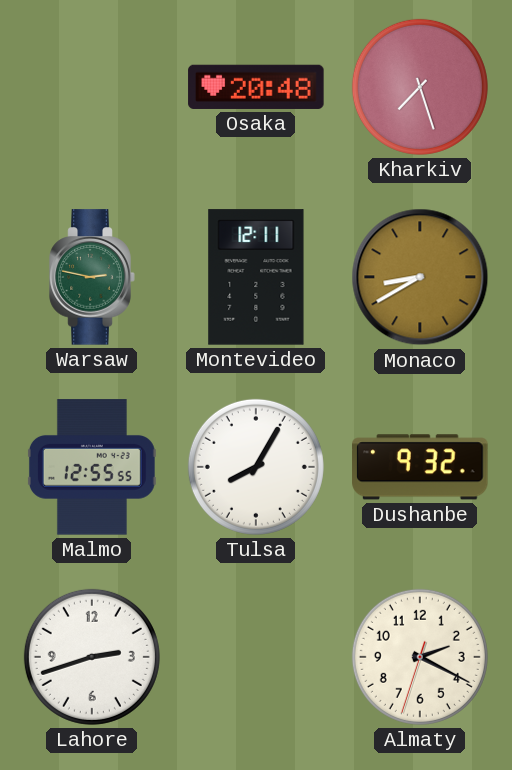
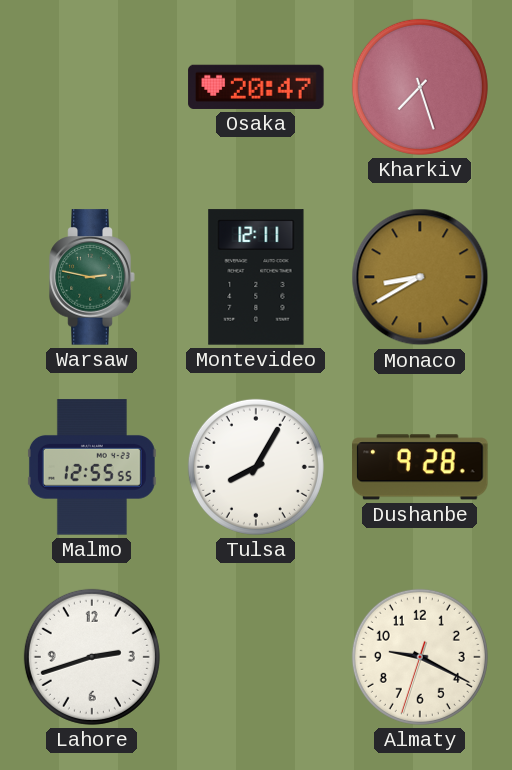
Osaka: 20:48 -> 20:47 (256, 87)
Dushanbe: 9:32 -> 9:28 (420, 467)
Almaty: 2:19 -> 9:19 (420, 657)
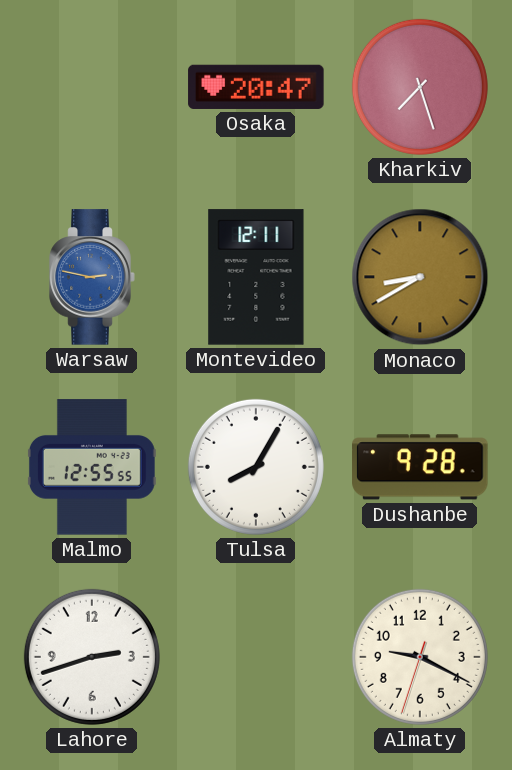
Warsaw dial: green -> blue (92, 277)
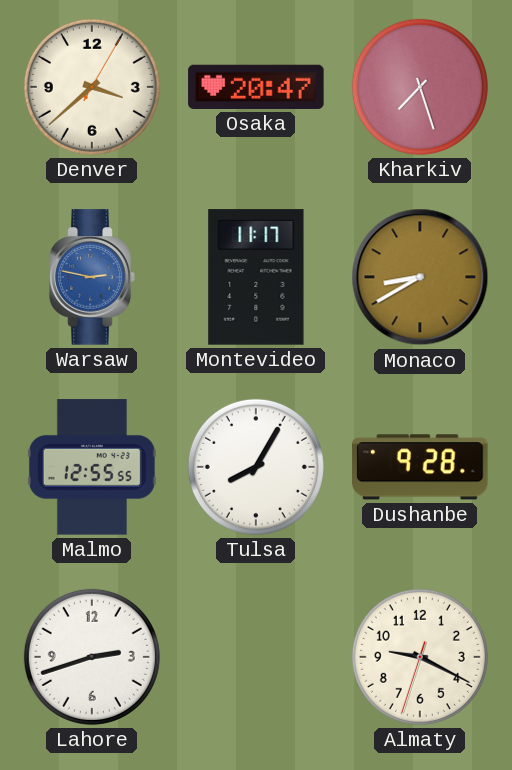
Denver: none -> 3:38 (92, 87)
Montevideo: 12:11 -> 11:17 (256, 277)
